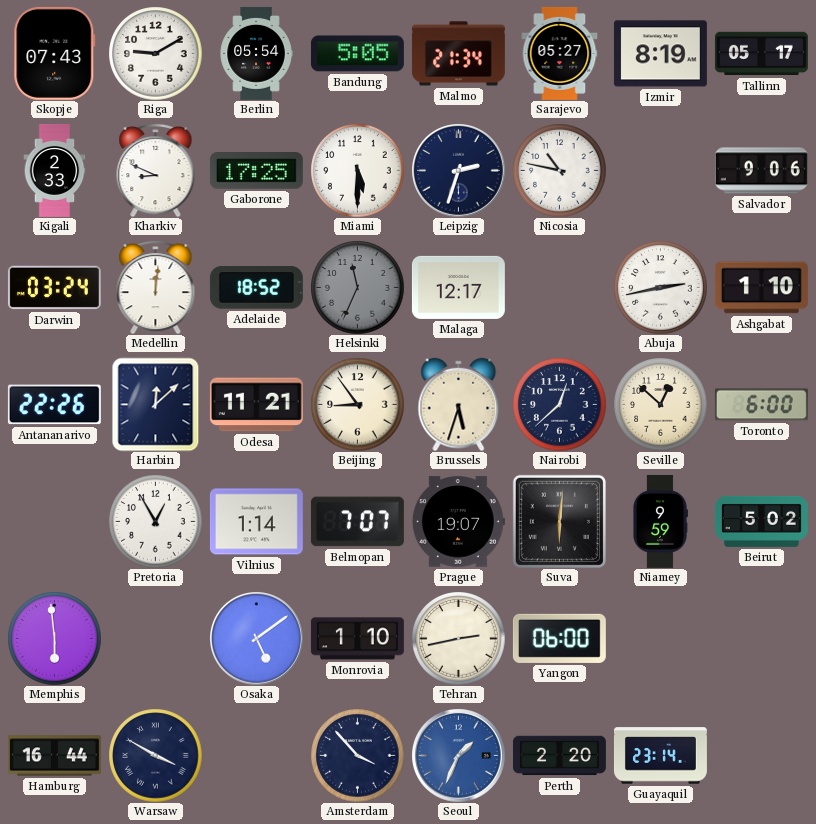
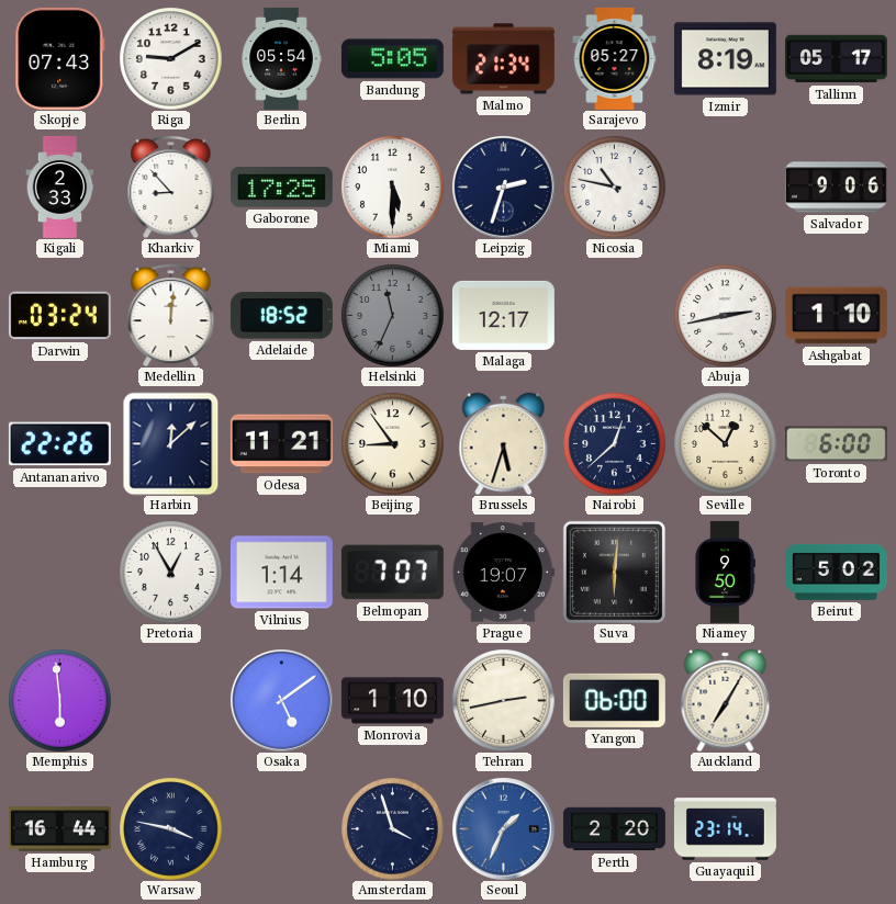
Kharkiv: 8:49 -> 8:53 (171, 187)
Niamey: 9:59 -> 9:50 (726, 572)
Auckland: none -> 7:05 (726, 700)
Warsaw: 3:50 -> 3:47 (170, 828)
Amsterdam: 3:53 -> 3:57 (392, 828)
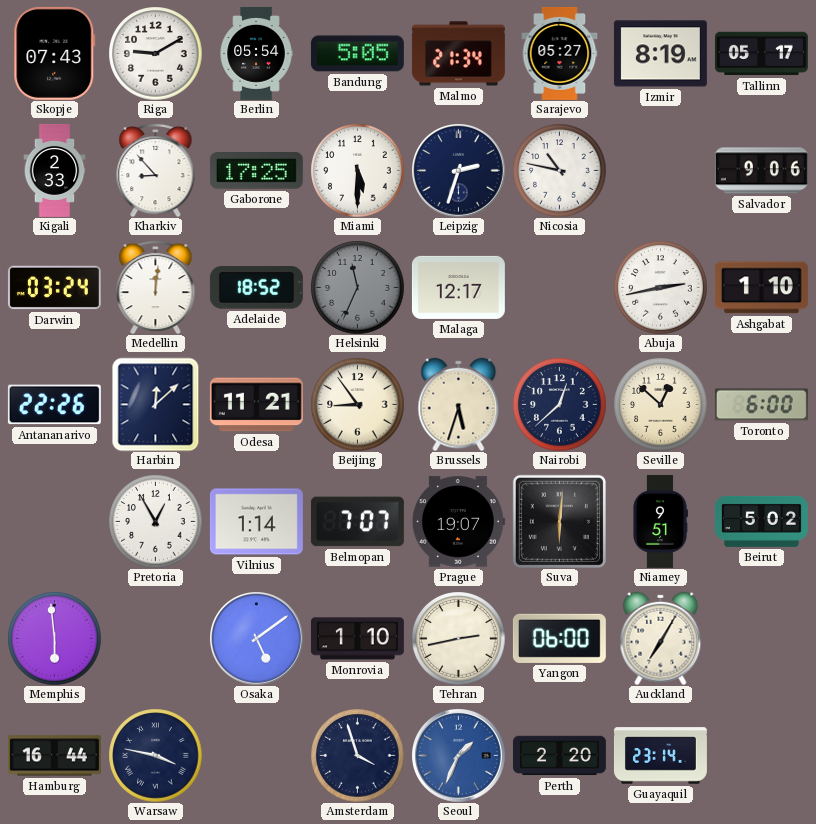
Niamey: 9:50 -> 9:51 (661, 521)
